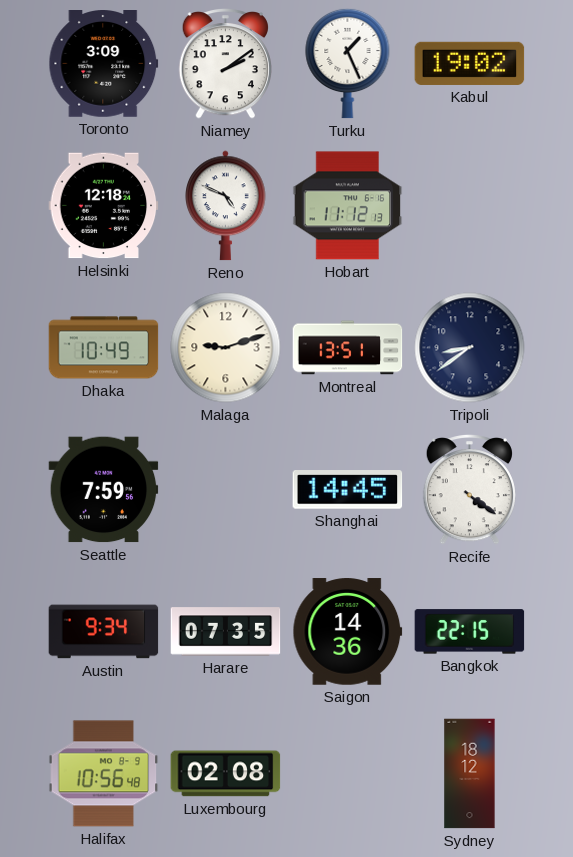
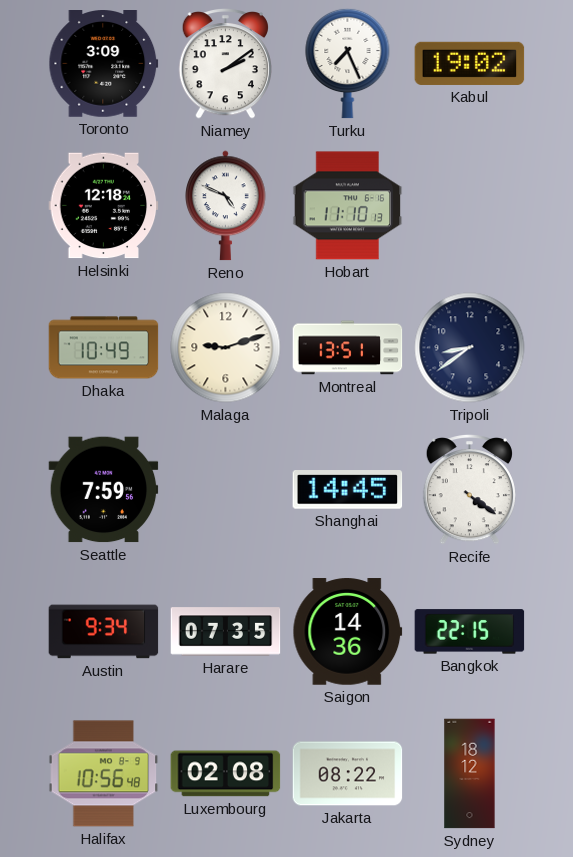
Turku: 1:26 -> 7:26 (348, 63)
Hobart: 11:12 -> 11:10 (348, 206)
Jakarta: none -> 08:22 (348, 774)
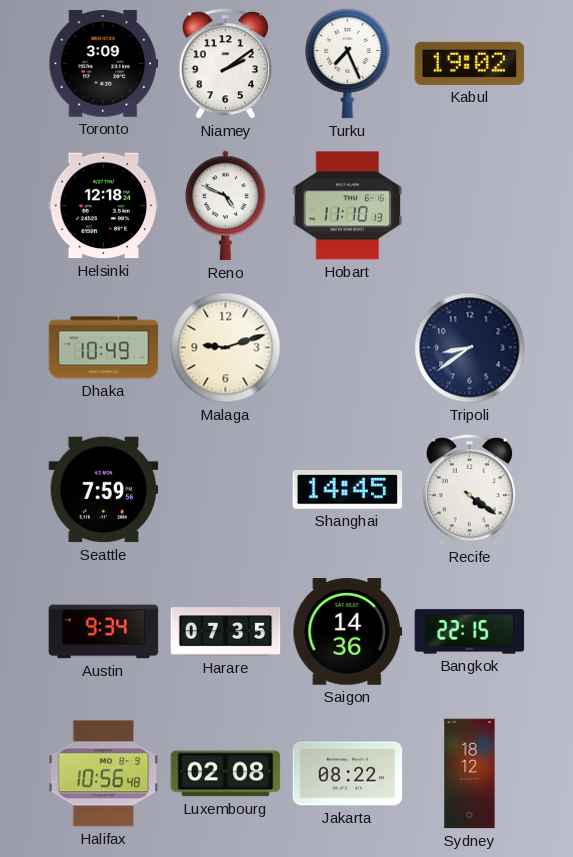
Montreal: 13:51 -> none (348, 348)
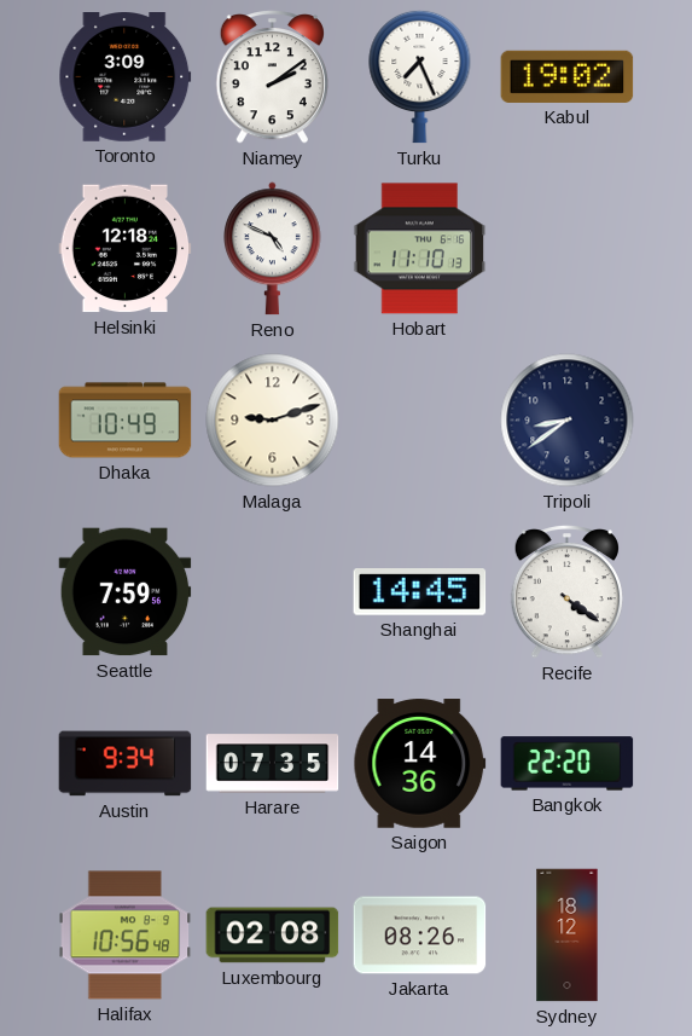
Bangkok: 22:15 -> 22:20 (568, 764)
Jakarta: 08:22 -> 08:26 (420, 936)
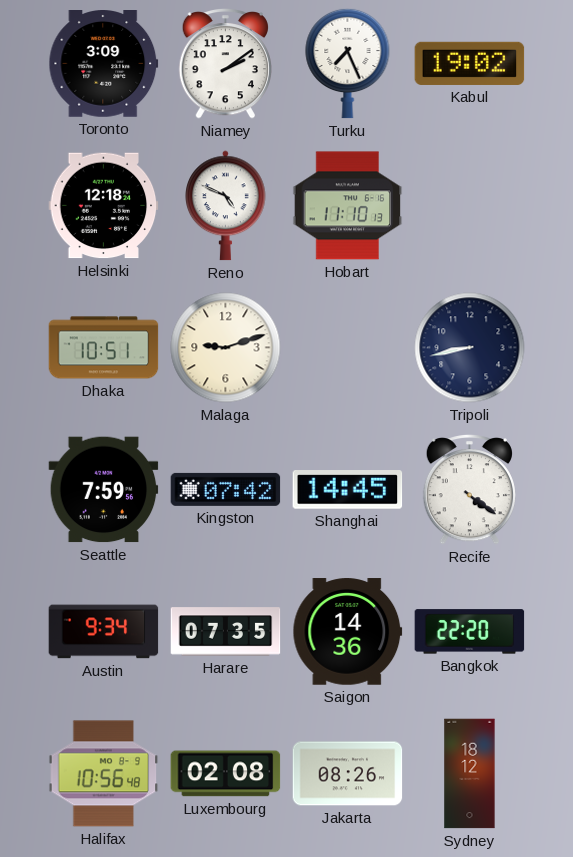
Dhaka: 10:49 -> 10:51 (104, 348)
Tripoli: 8:39 -> 8:43 (470, 348)
Kingston: none -> 07:42 (226, 489)
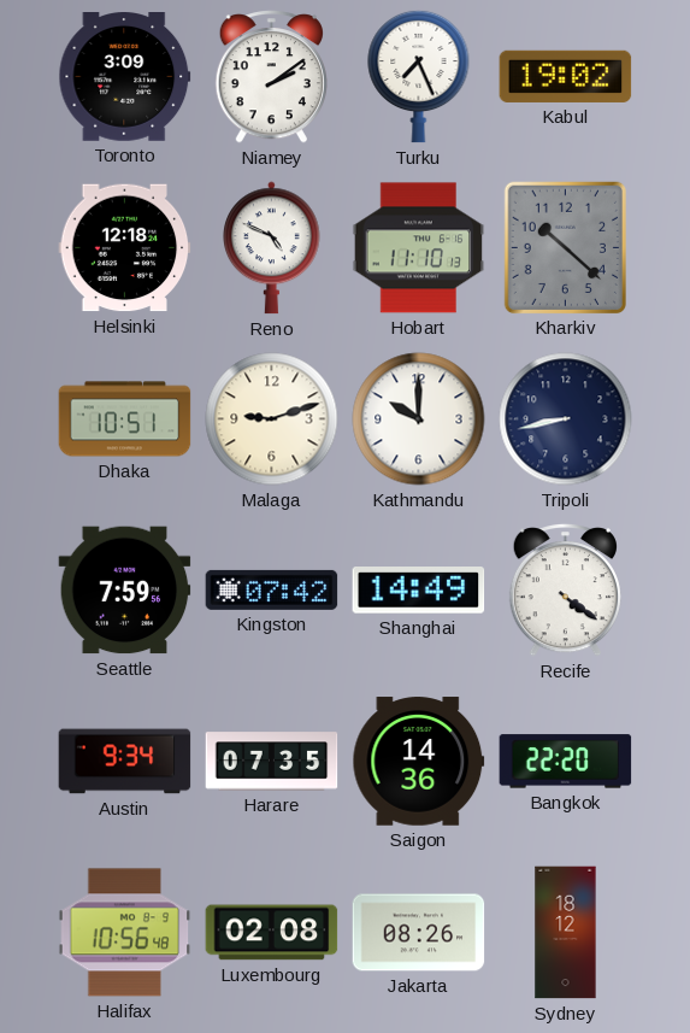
Kharkiv: none -> 10:22 (565, 247)
Kathmandu: none -> 10:00 (419, 419)
Shanghai: 14:45 -> 14:49 (419, 591)
